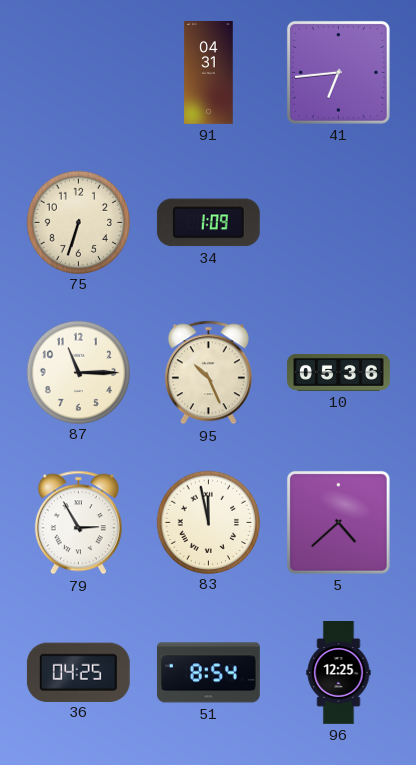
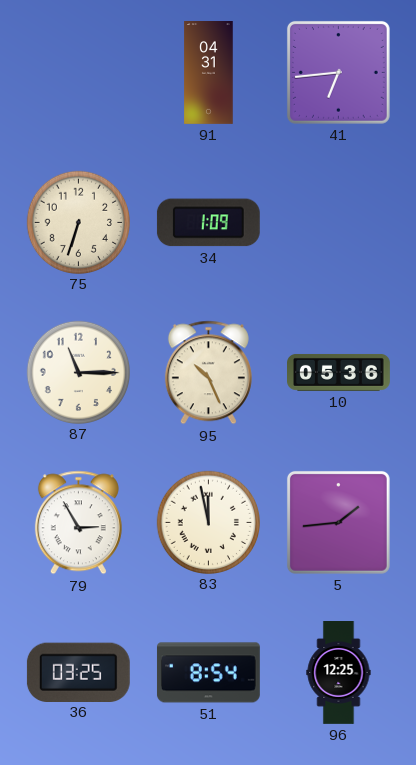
5: 4:38 -> 1:44 (338, 522)
36: 04:25 -> 03:25 (78, 672)
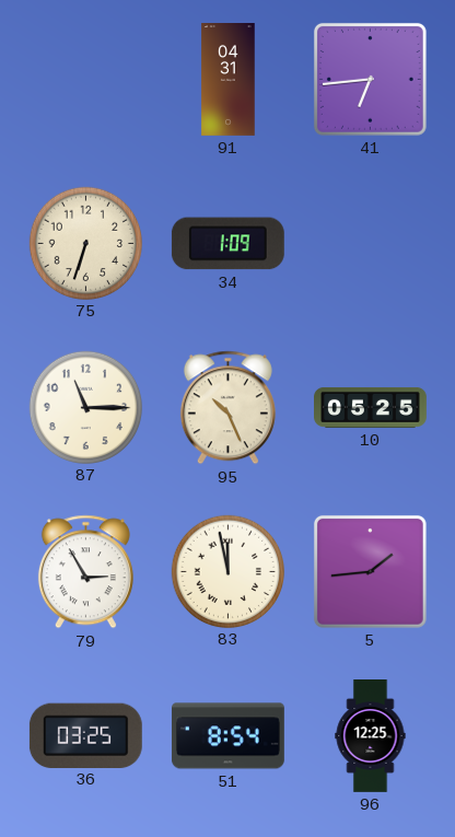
10: 05:36 -> 05:25 (371, 407)
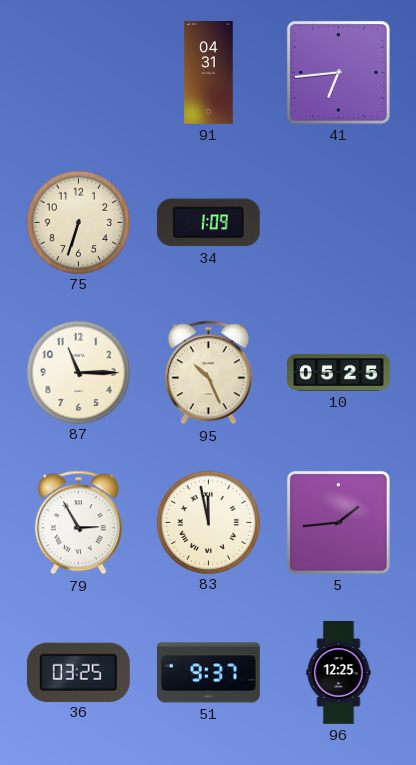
51: 8:54 -> 9:37 (208, 673)
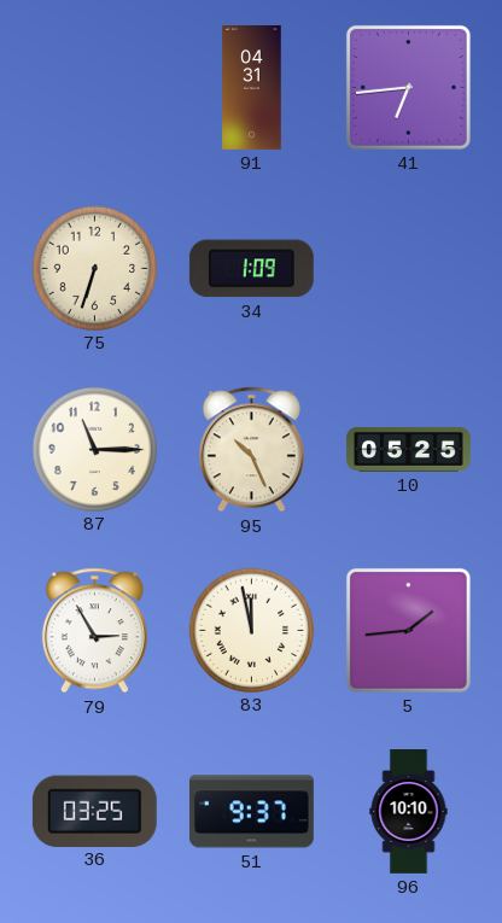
96: 12:25 -> 10:10 (409, 812)
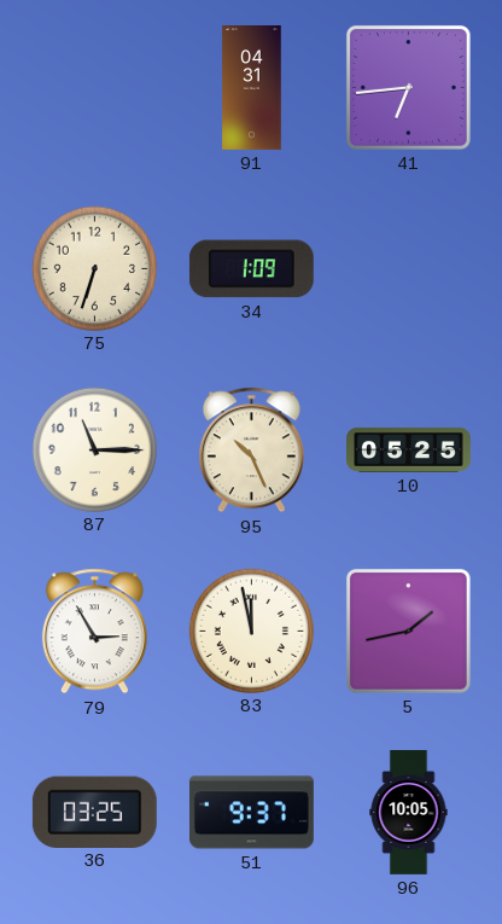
5: 1:44 -> 1:43 (408, 630)
96: 10:10 -> 10:05 (409, 813)
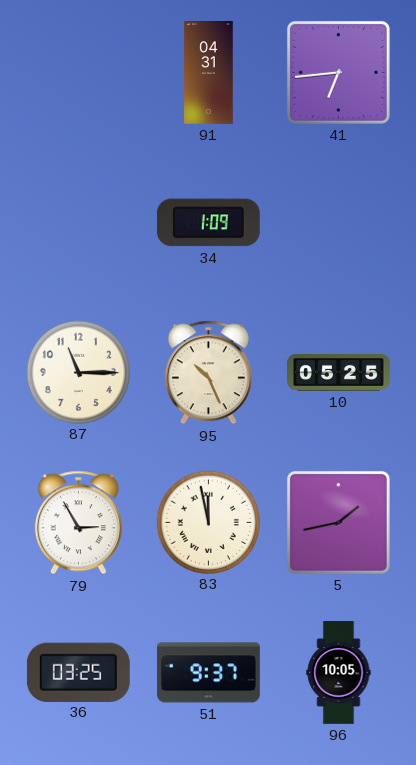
75: 6:33 -> none (94, 268)
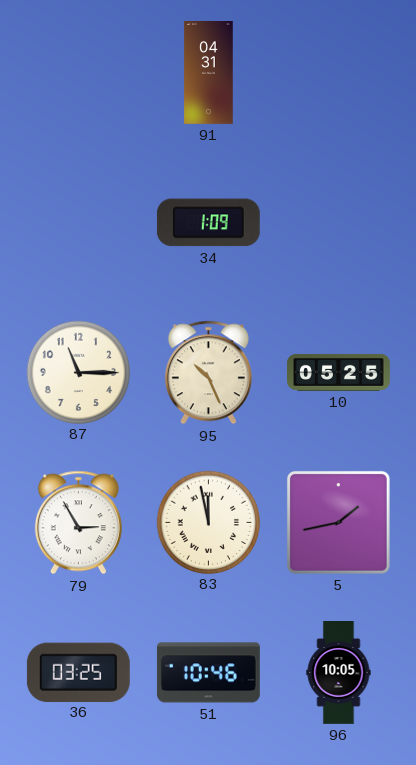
41: 6:44 -> none (338, 72)
51: 9:37 -> 10:46 (208, 673)
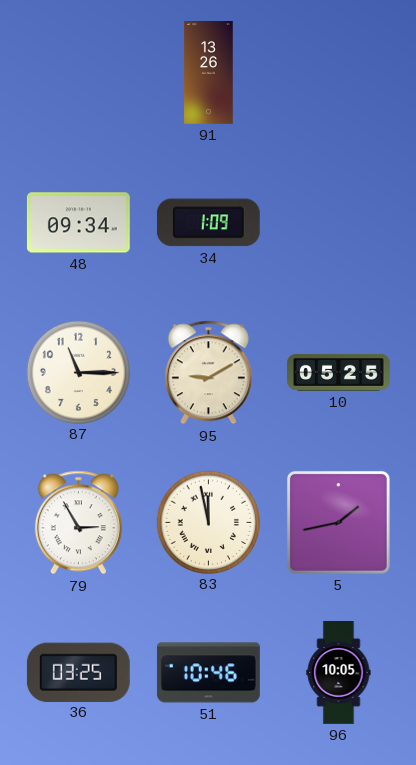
91: 04:31 -> 13:26 (209, 73)
48: none -> 09:34 (78, 223)
95: 10:26 -> 9:10 (208, 373)
